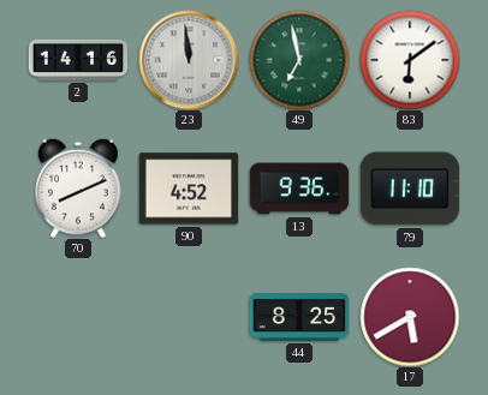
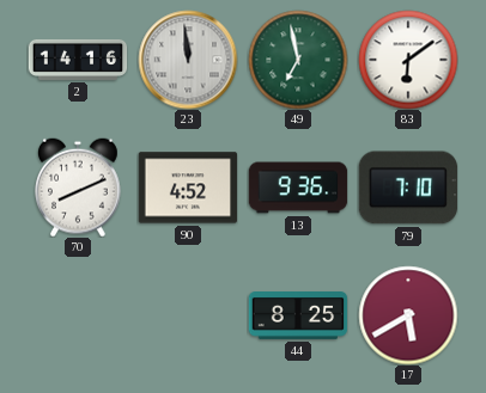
79: 11:10 -> 7:10 (407, 188)
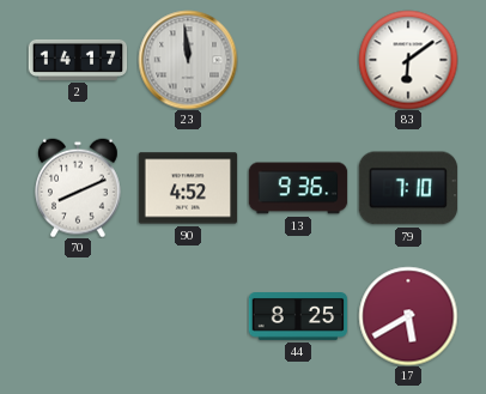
2: 14:16 -> 14:17 (78, 60)
49: 6:58 -> none (298, 60)
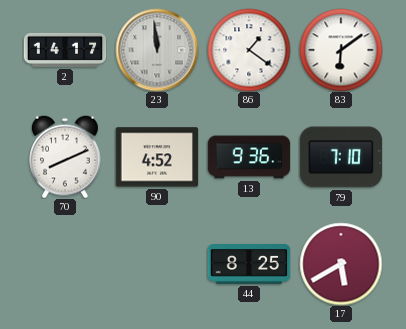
86: none -> 1:21 (249, 50)
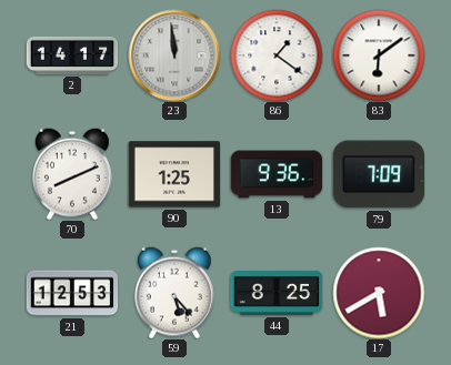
90: 4:52 -> 1:25 (174, 174)
79: 7:10 -> 7:09 (378, 174)
21: none -> 12:53 (72, 293)
59: none -> 5:23 (176, 293)
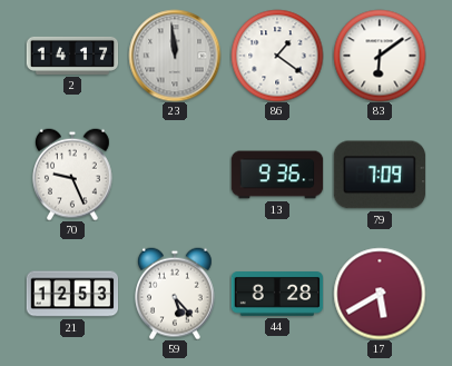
70: 8:11 -> 9:26 (73, 175)
90: 1:25 -> none (174, 174)
44: 8:25 -> 8:28 (277, 295)
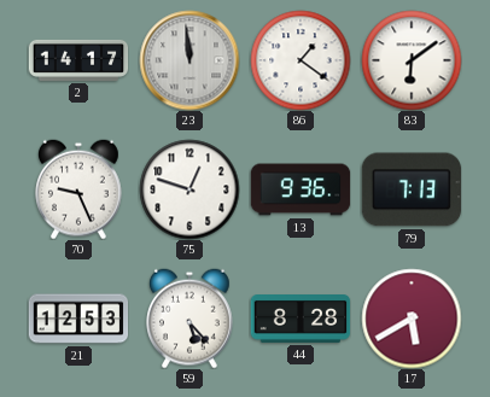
75: none -> 12:48 (189, 189)
79: 7:09 -> 7:13 (410, 189)
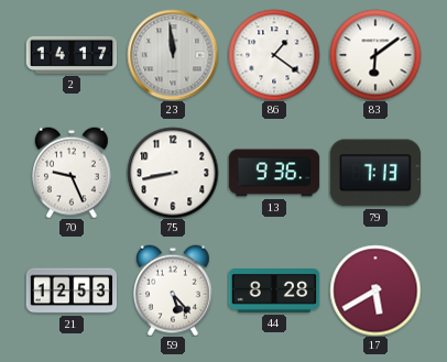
75: 12:48 -> 8:43 (173, 173)
